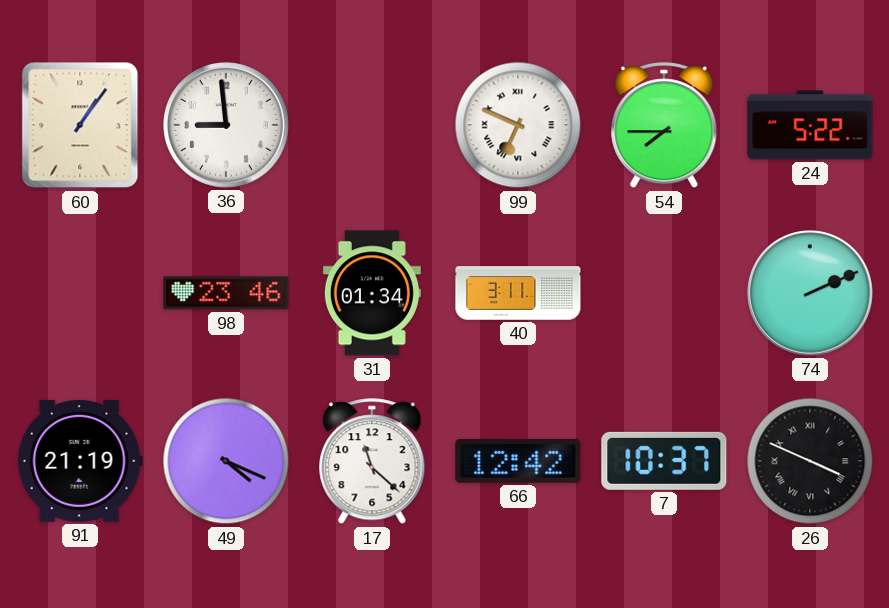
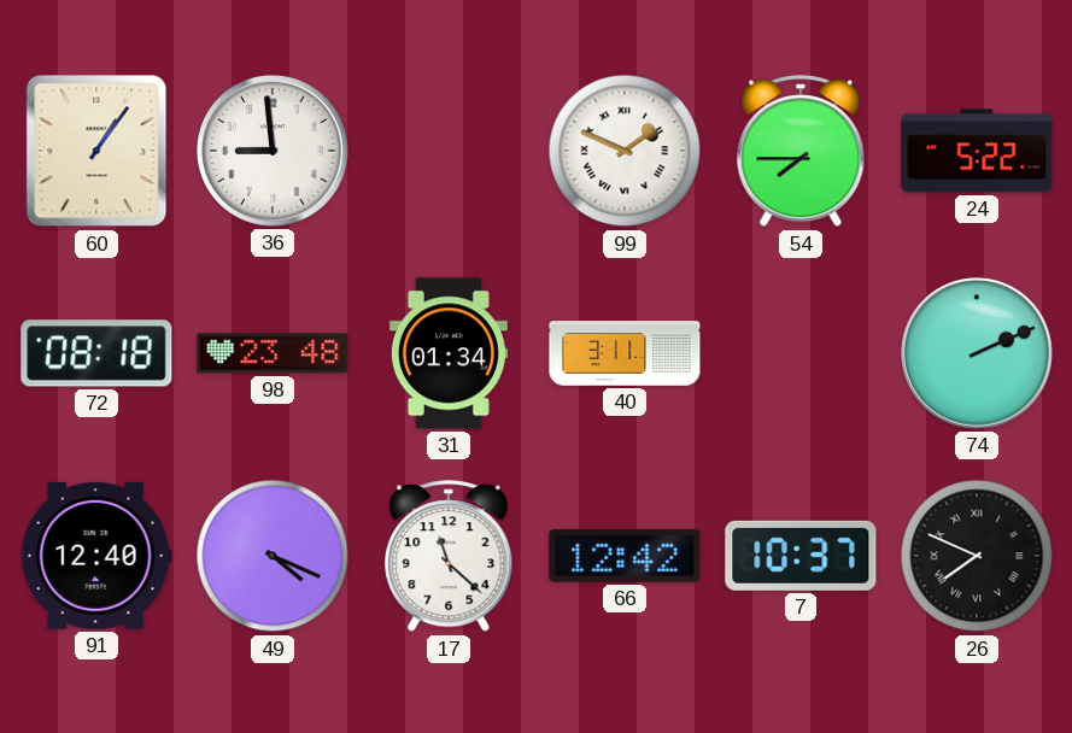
99: 6:49 -> 1:49 (625, 151)
72: none -> 08:18 (96, 353)
98: 23:46 -> 23:48 (273, 353)
91: 21:19 -> 12:40 (96, 556)
26: 3:49 -> 7:49 (977, 556)
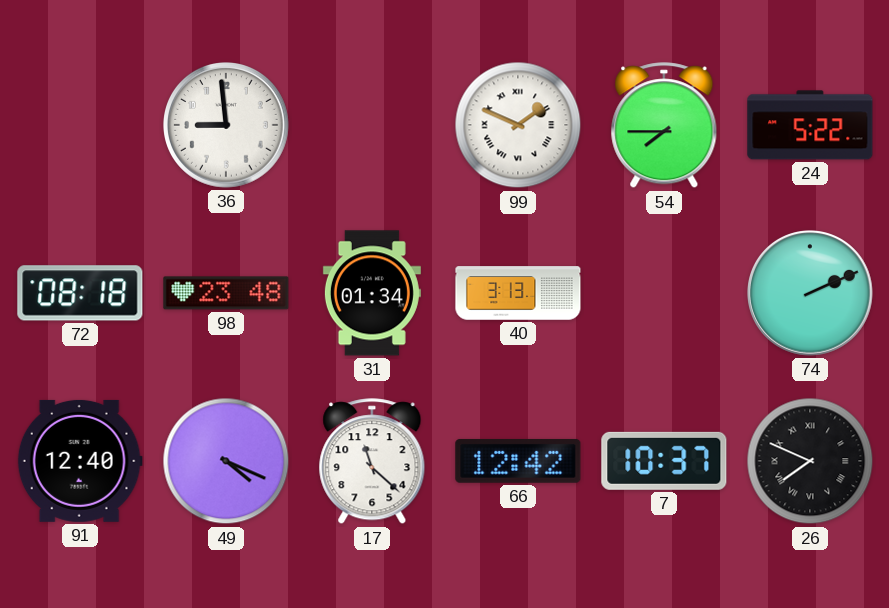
60: 1:06 -> none (96, 151)
40: 3:11 -> 3:13 (518, 293)
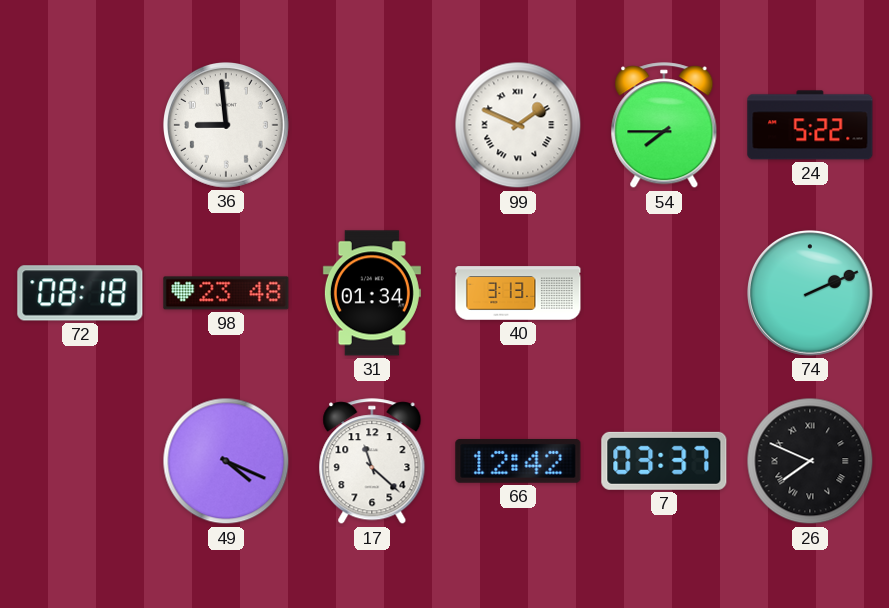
91: 12:40 -> none (80, 461)
7: 10:37 -> 03:37 (664, 461)
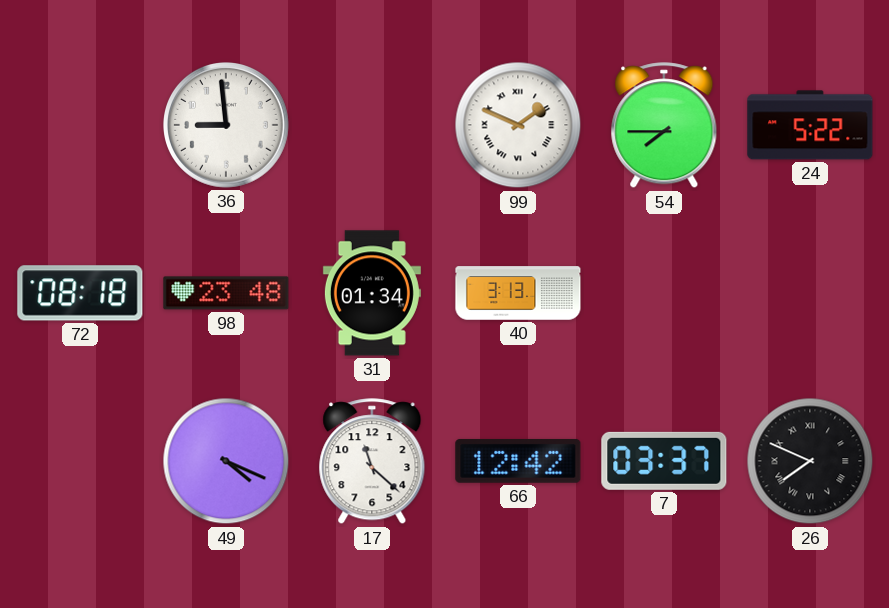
74: 2:11 -> none (811, 294)
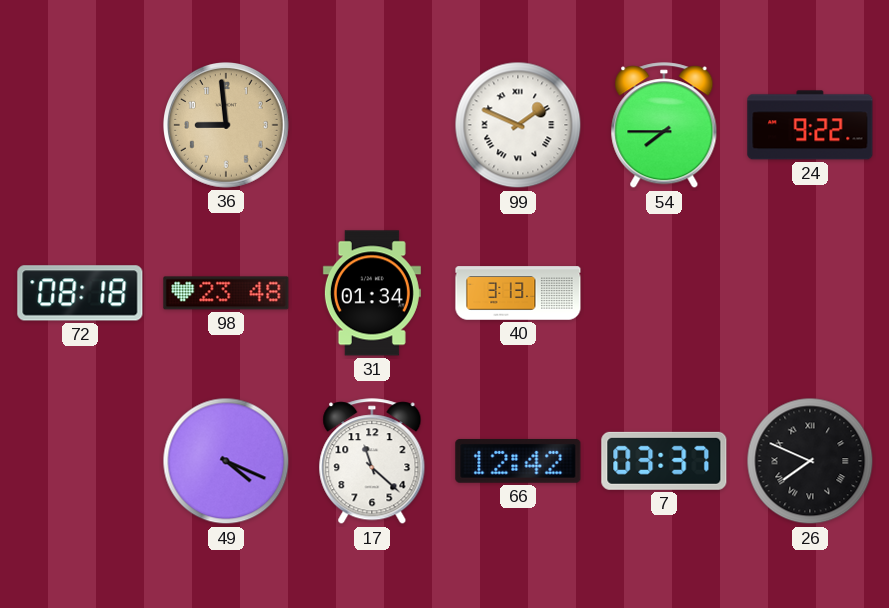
36 dial: white -> champagne (227, 126)
24: 5:22 -> 9:22 (810, 125)
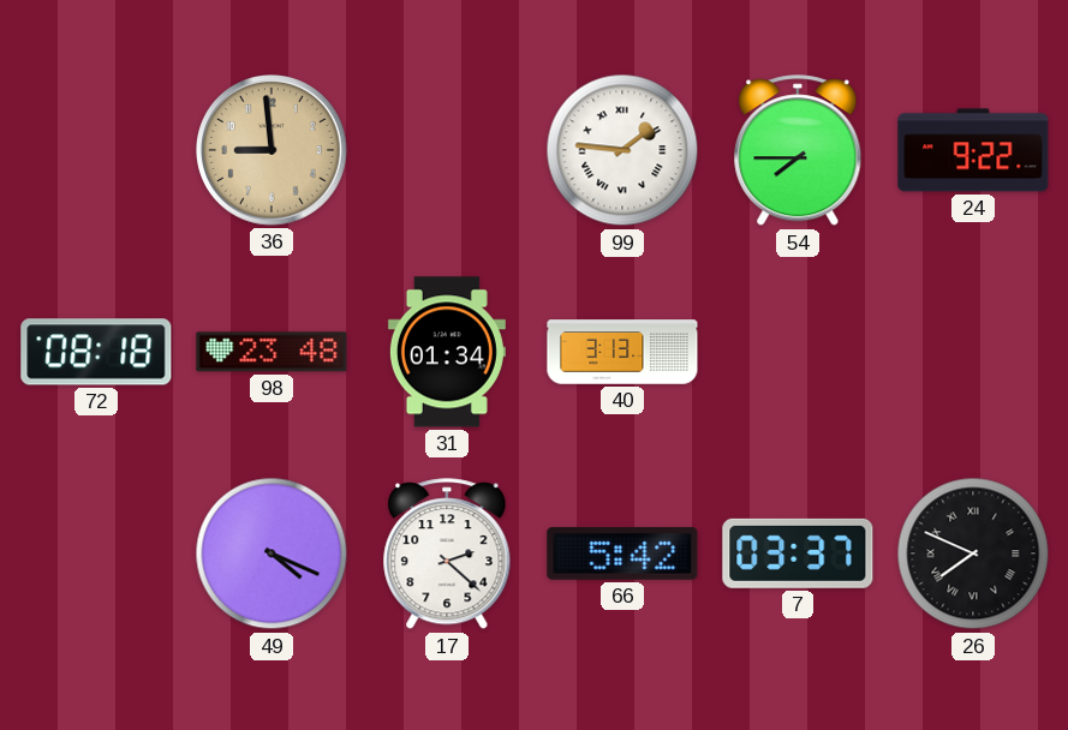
99: 1:49 -> 1:46 (622, 150)
17: 11:22 -> 2:22 (447, 555)
66: 12:42 -> 5:42 (622, 554)
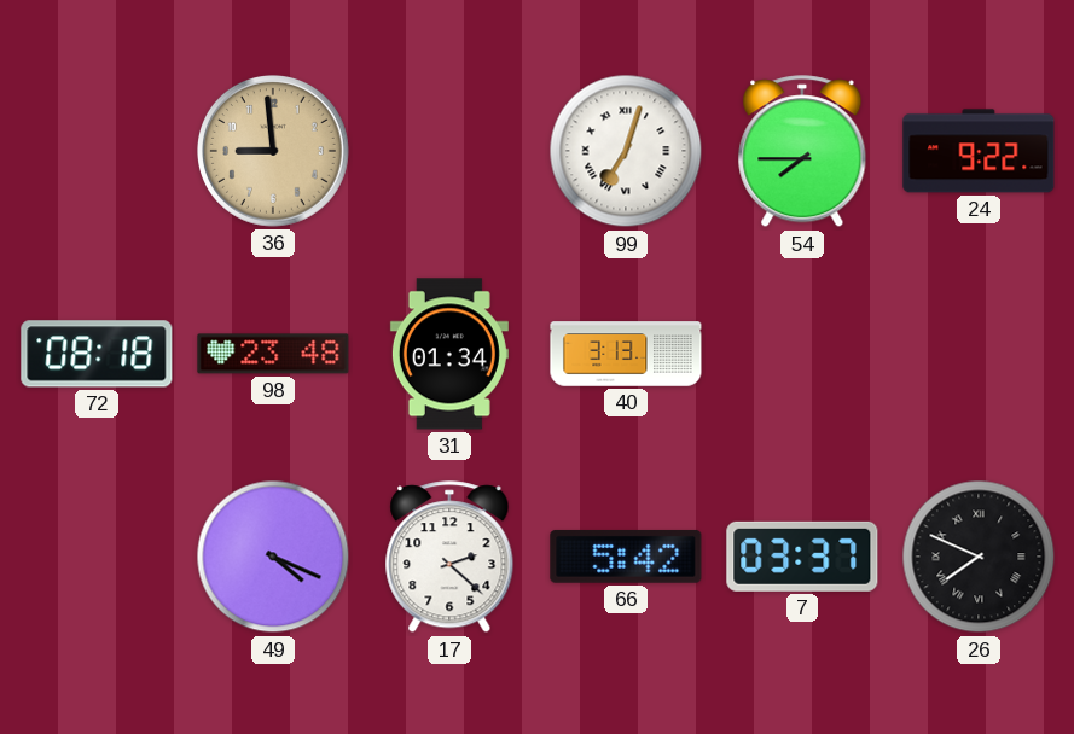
99: 1:46 -> 7:03 (626, 151)
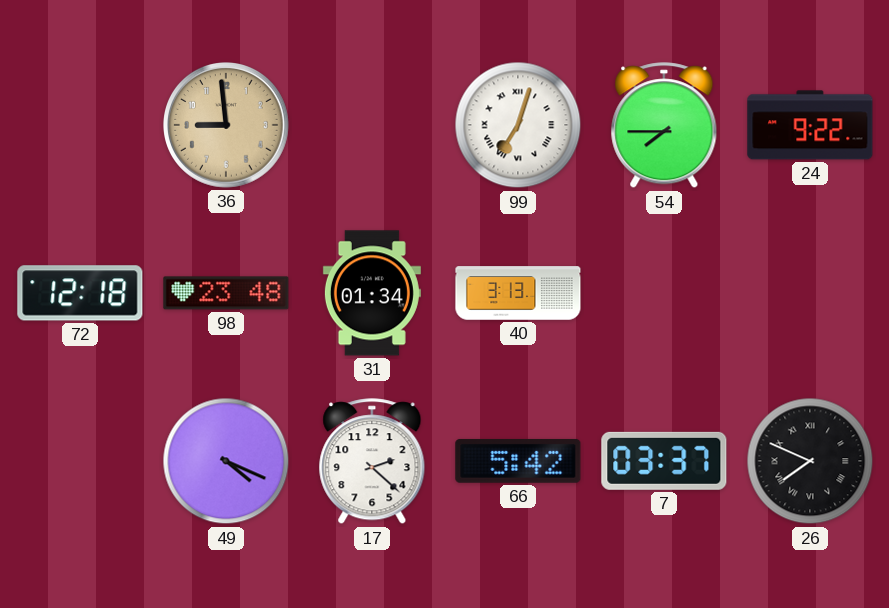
72: 08:18 -> 12:18 (80, 293)
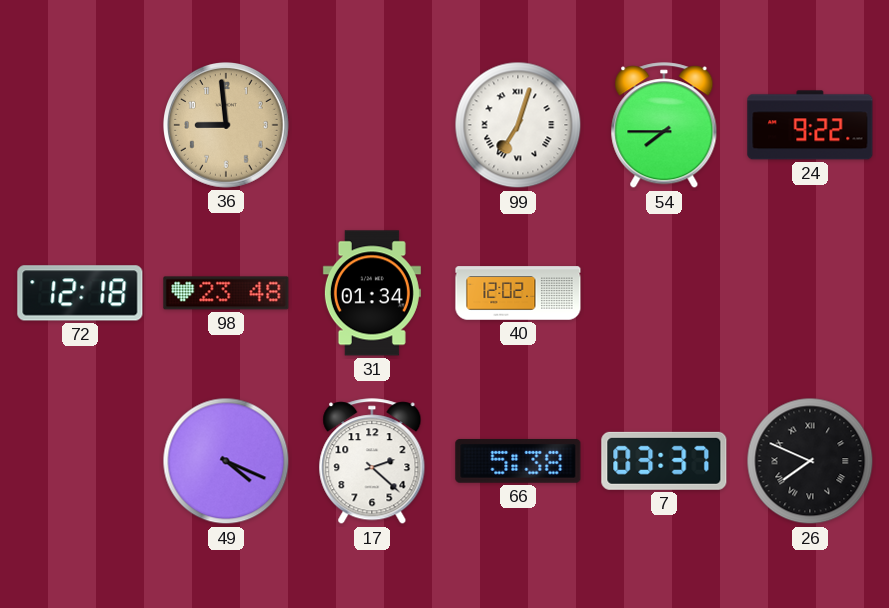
40: 3:13 -> 12:02 (518, 293)
66: 5:42 -> 5:38 (518, 461)
